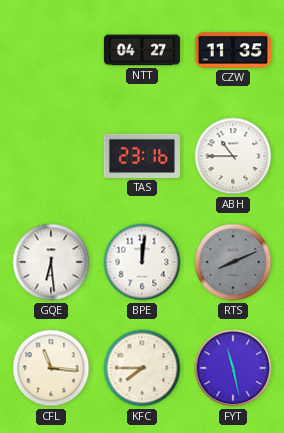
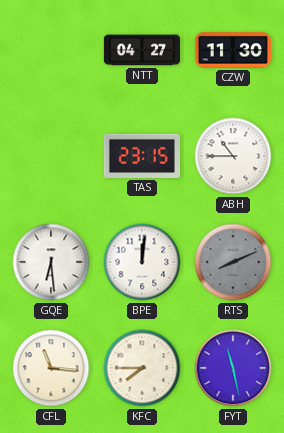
CZW: 11:35 -> 11:30 (233, 50)
TAS: 23:16 -> 23:15 (142, 156)
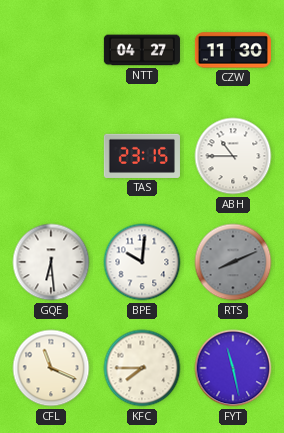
BPE: 12:01 -> 10:01 (142, 262)
CFL: 11:16 -> 11:19 (51, 368)
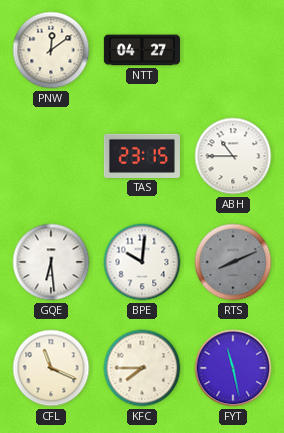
PNW: none -> 12:09 (51, 50)
CZW: 11:30 -> none (233, 50)
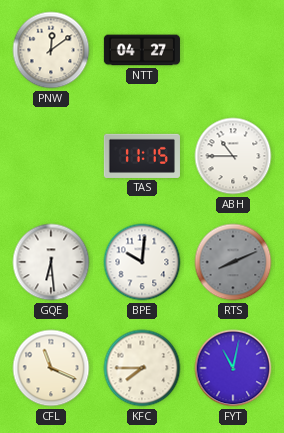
TAS: 23:15 -> 11:15 (142, 156)
FYT: 11:28 -> 11:02 (233, 368)
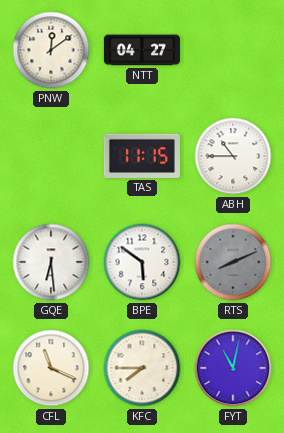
BPE: 10:01 -> 5:51 (142, 262)
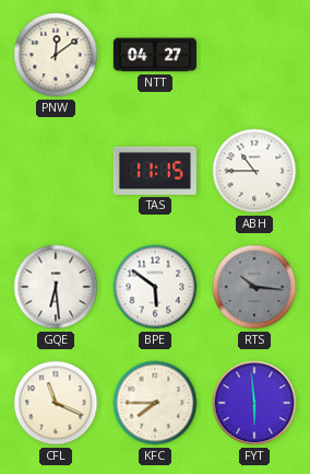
RTS: 8:11 -> 10:16 (254, 287)
FYT: 11:02 -> 5:59 (254, 403)
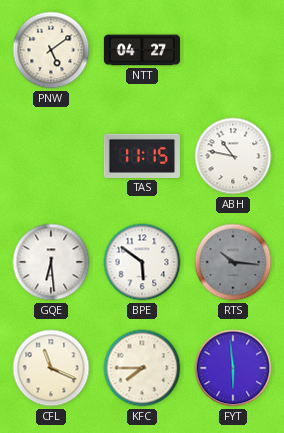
PNW: 12:09 -> 5:09 (51, 50)
ABH: 10:45 -> 10:47 (233, 156)
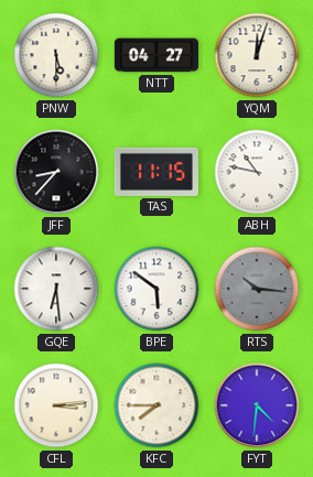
PNW: 5:09 -> 5:30 (56, 55)
YQM: none -> 12:03 (257, 55)
JFF: none -> 8:37 (56, 172)
CFL: 11:19 -> 3:14 (56, 405)
FYT: 5:59 -> 4:31 (257, 405)
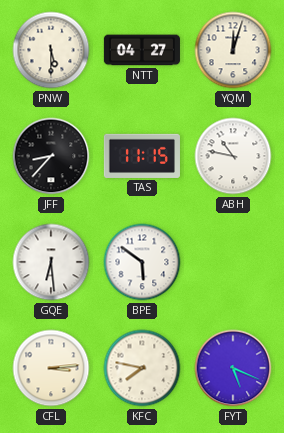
RTS: 10:16 -> none (257, 289)
KFC: 7:45 -> 7:47 (142, 368)
FYT: 4:31 -> 5:19 (233, 368)
